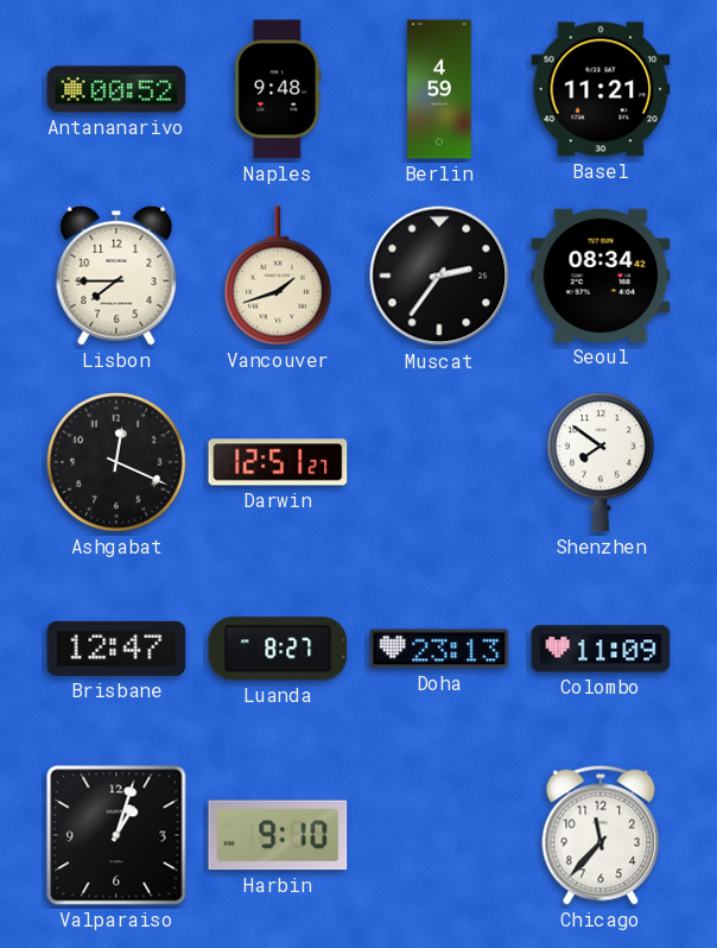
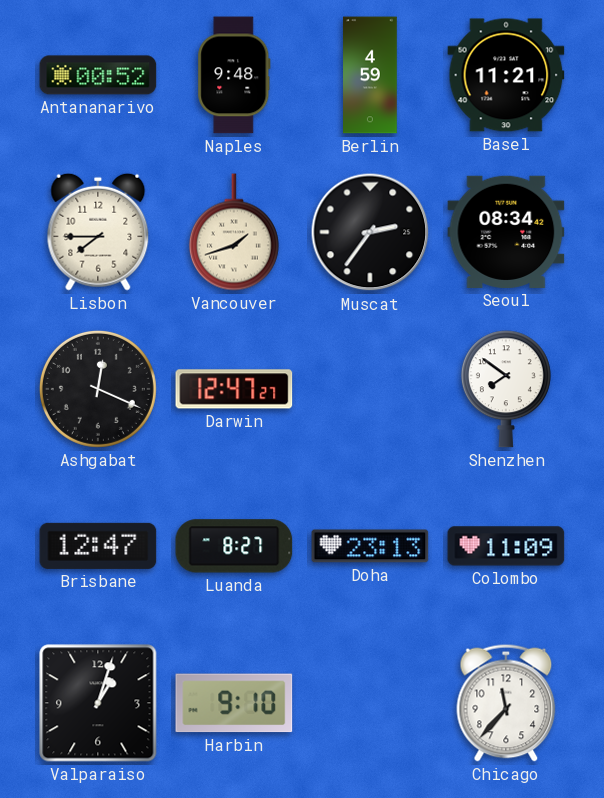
Darwin: 12:51 -> 12:47 (234, 389)
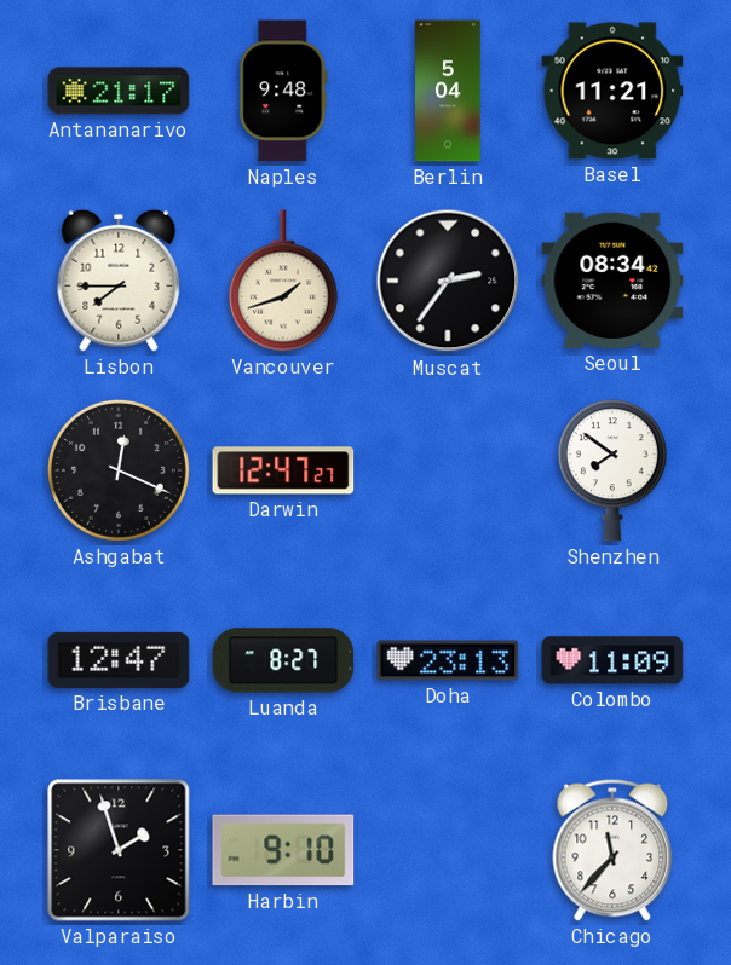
Antananarivo: 00:52 -> 21:17 (119, 91)
Berlin: 4:59 -> 5:04 (448, 91)
Valparaiso: 1:03 -> 1:57 (119, 850)
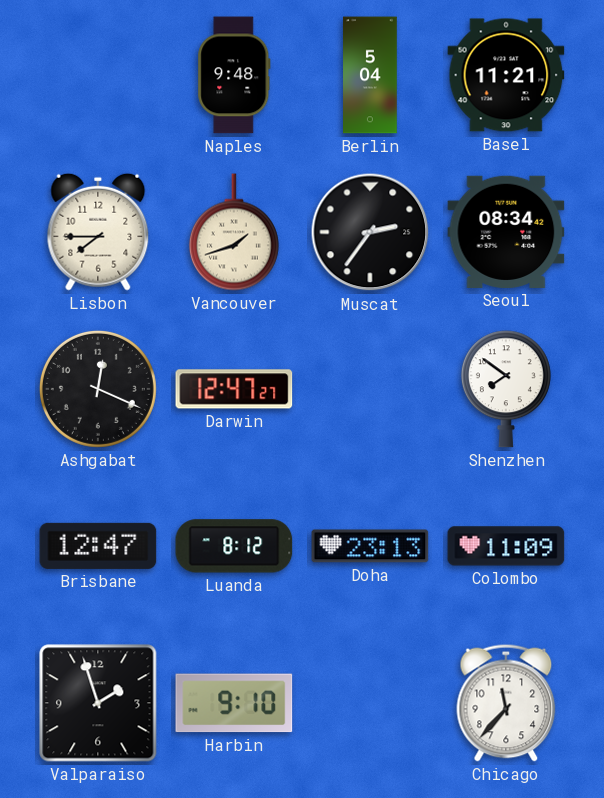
Antananarivo: 21:17 -> none (119, 91)
Luanda: 8:27 -> 8:12 (234, 546)
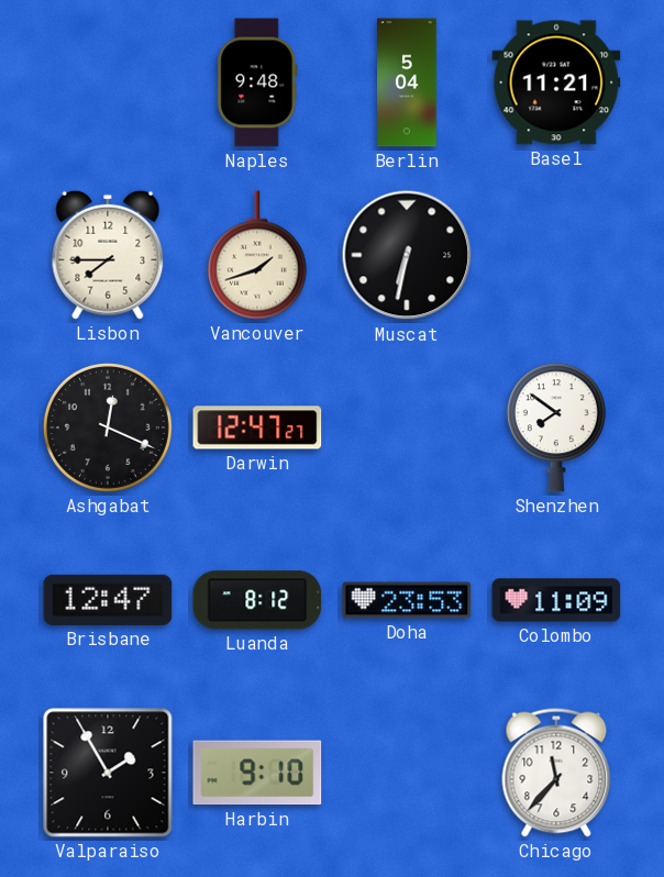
Muscat: 2:36 -> 6:32 (407, 255)
Seoul: 08:34 -> none (506, 232)
Doha: 23:13 -> 23:53 (407, 600)
Valparaiso: 1:57 -> 1:55 (108, 773)
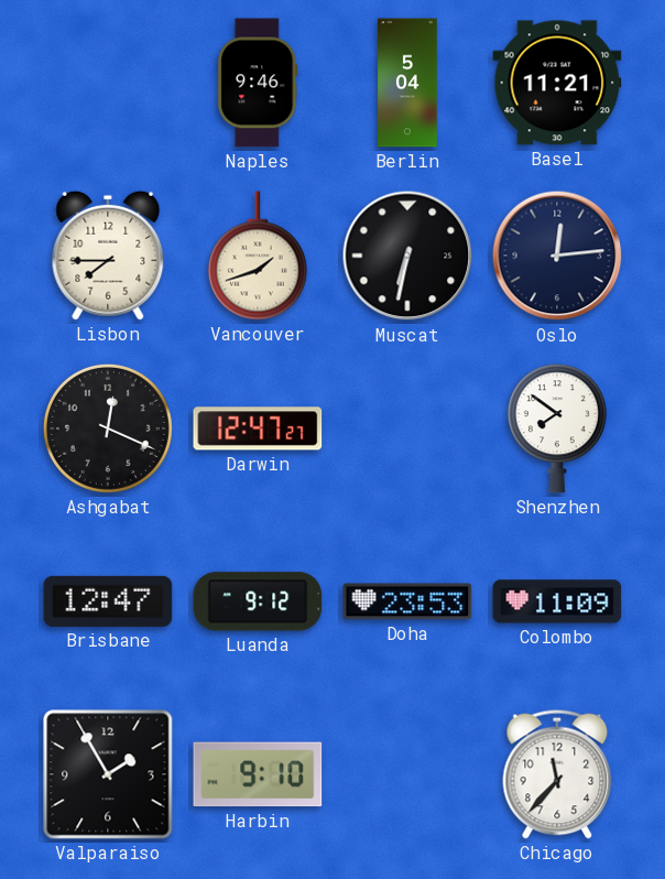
Naples: 9:48 -> 9:46 (258, 83)
Oslo: none -> 12:14 (557, 256)
Luanda: 8:12 -> 9:12 (258, 601)
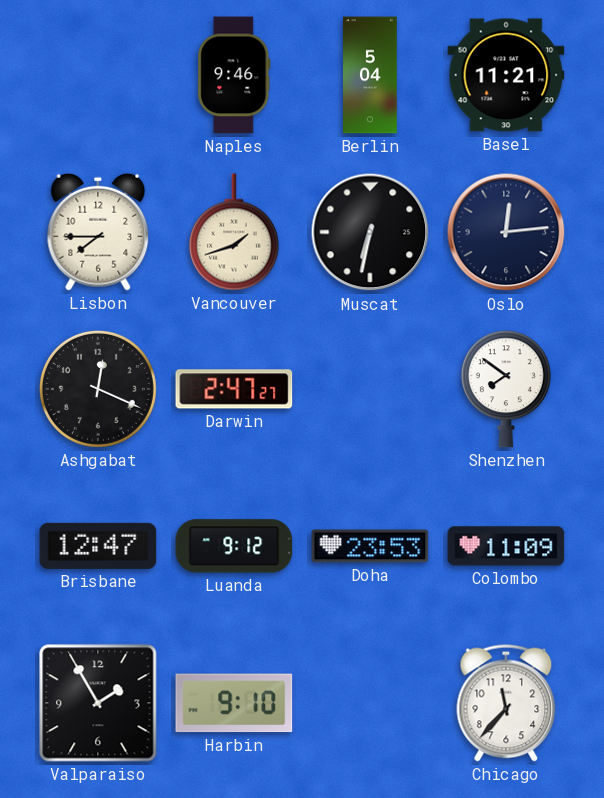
Darwin: 12:47 -> 2:47 (234, 389)
